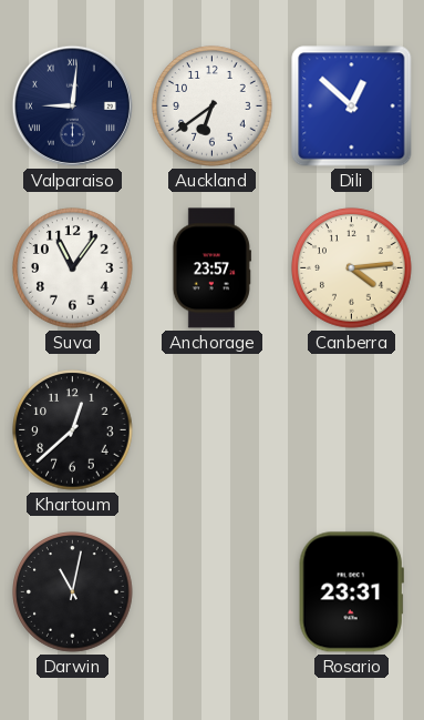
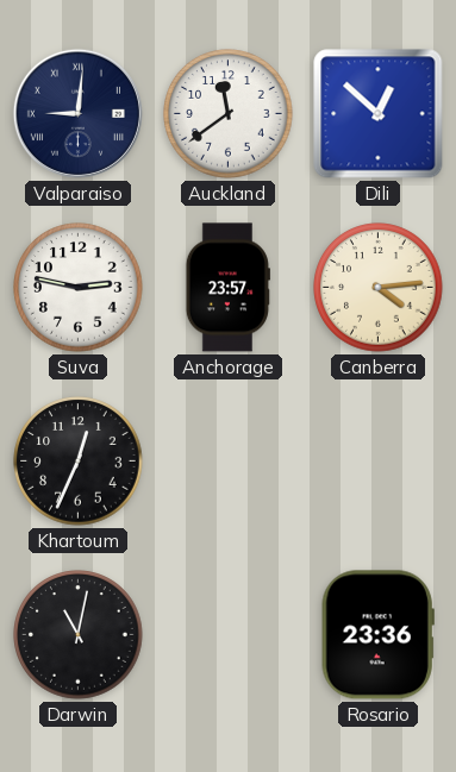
Auckland: 6:39 -> 11:39 (229, 114)
Suva: 11:06 -> 2:47 (79, 288)
Khartoum: 12:38 -> 12:34 (79, 462)
Rosario: 23:31 -> 23:36 (377, 635)
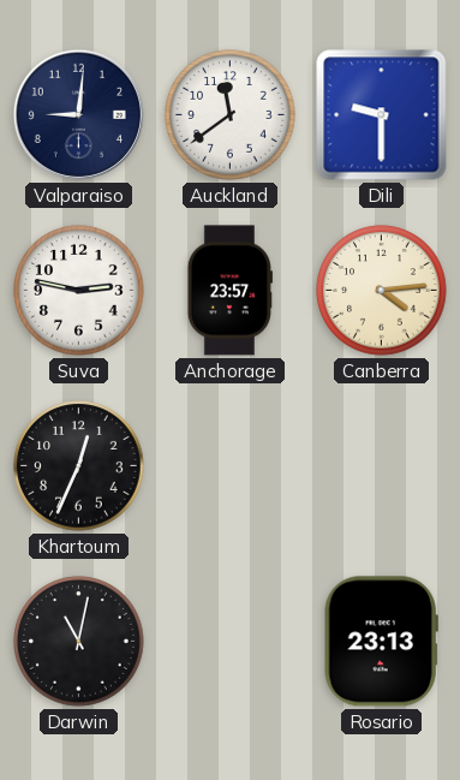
Valparaiso numerals: Roman -> Arabic (78, 114)
Dili: 12:52 -> 9:30 (382, 115)
Rosario: 23:36 -> 23:13 (381, 642)
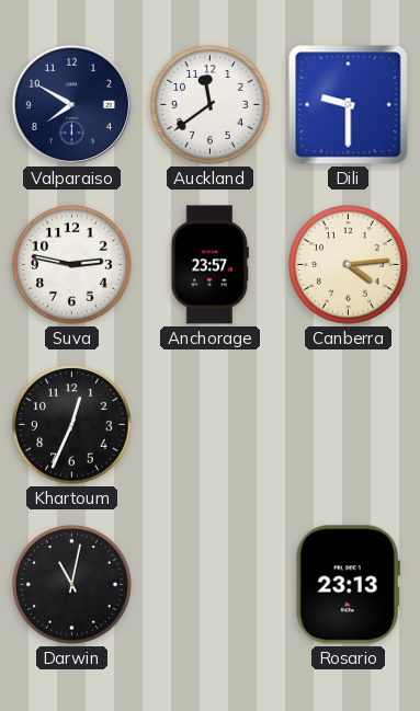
Valparaiso: 9:01 -> 7:50 (71, 104)
